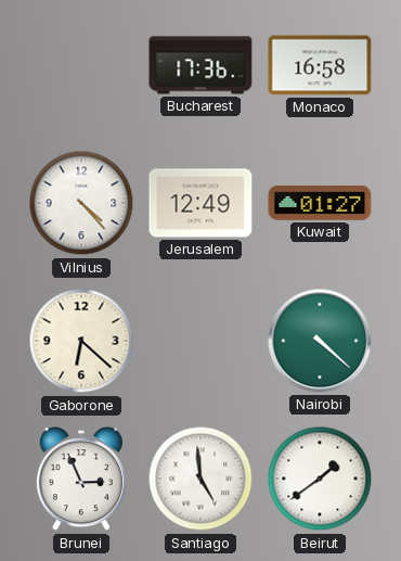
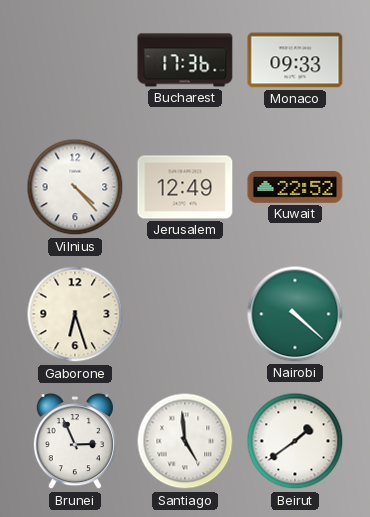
Monaco: 16:58 -> 09:33 (295, 60)
Kuwait: 01:27 -> 22:52 (295, 188)
Gaborone: 6:22 -> 6:27 (75, 314)
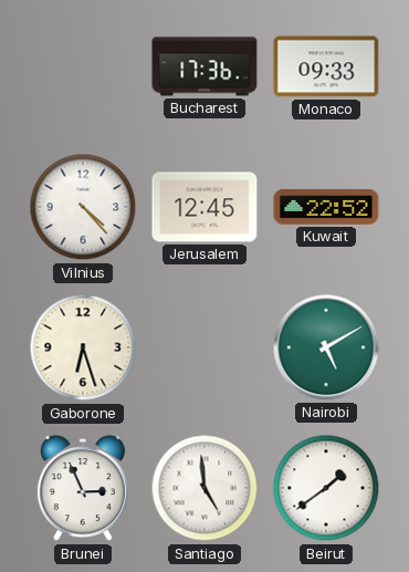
Jerusalem: 12:49 -> 12:45 (204, 207)
Nairobi: 4:22 -> 5:10 (326, 347)
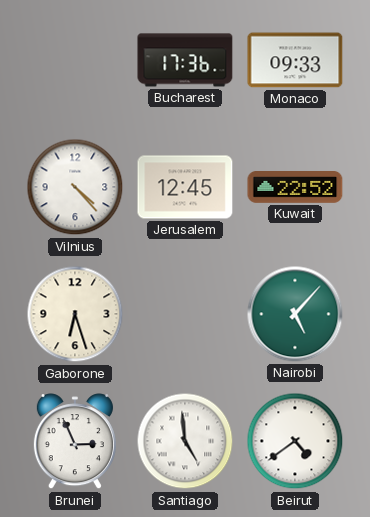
Nairobi: 5:10 -> 5:07 (295, 314)
Beirut: 1:39 -> 4:39 (295, 441)
